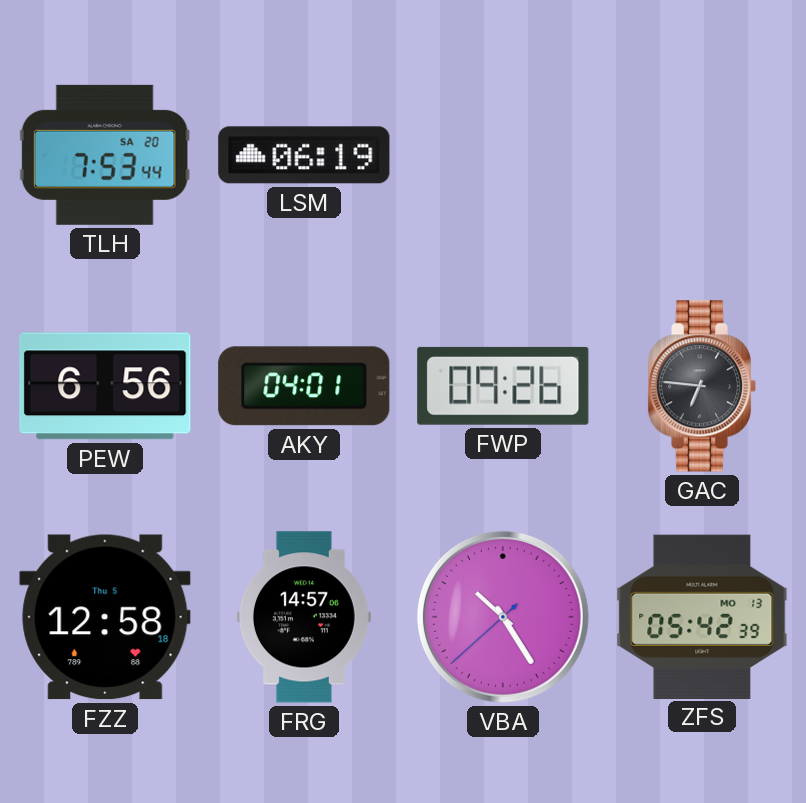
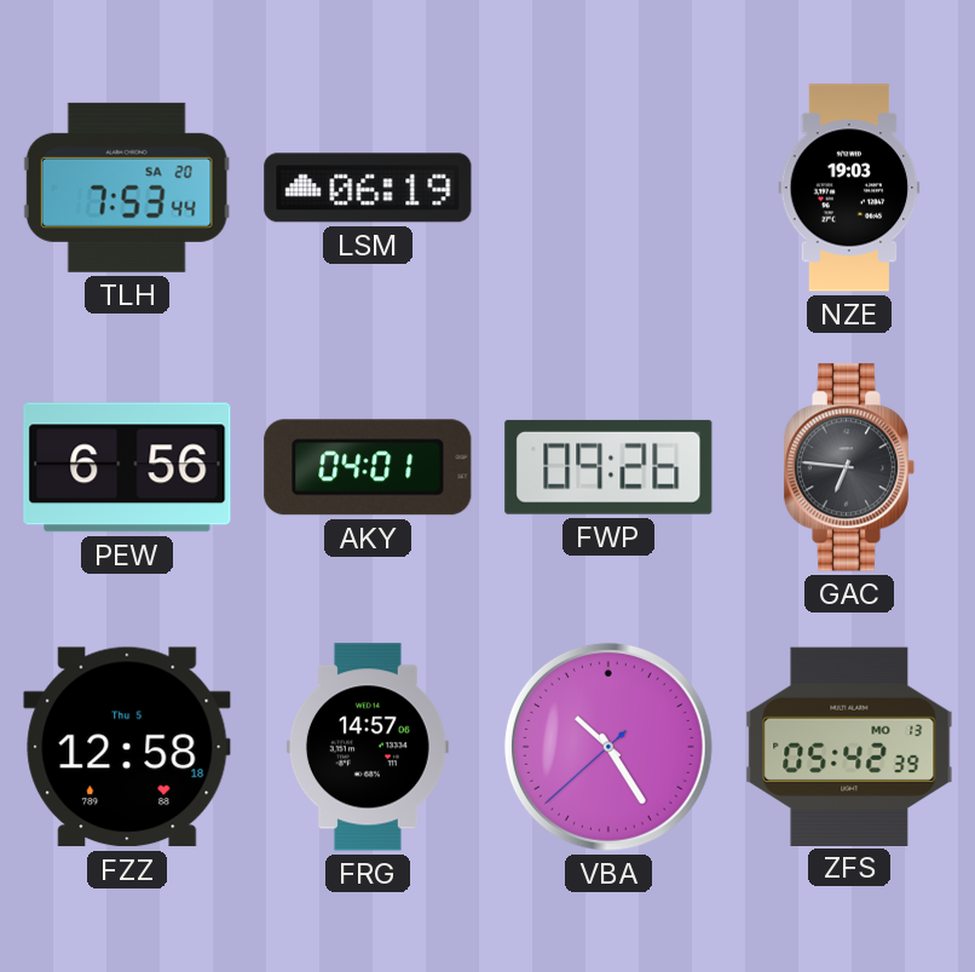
NZE: none -> 19:03 (849, 188)
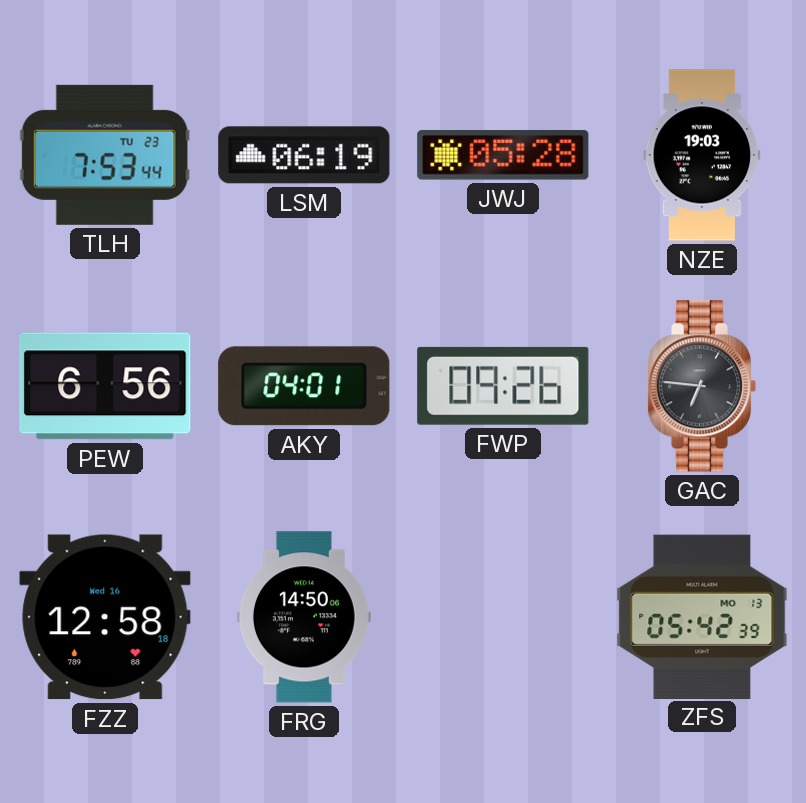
TLH date: SA 20 -> TU 23 (105, 155)
JWJ: none -> 05:28 (503, 155)
FZZ date: Thu 5 -> Wed 16 (105, 617)
FRG: 14:57 -> 14:50 (304, 617)
VBA: 10:24 -> none (608, 747)
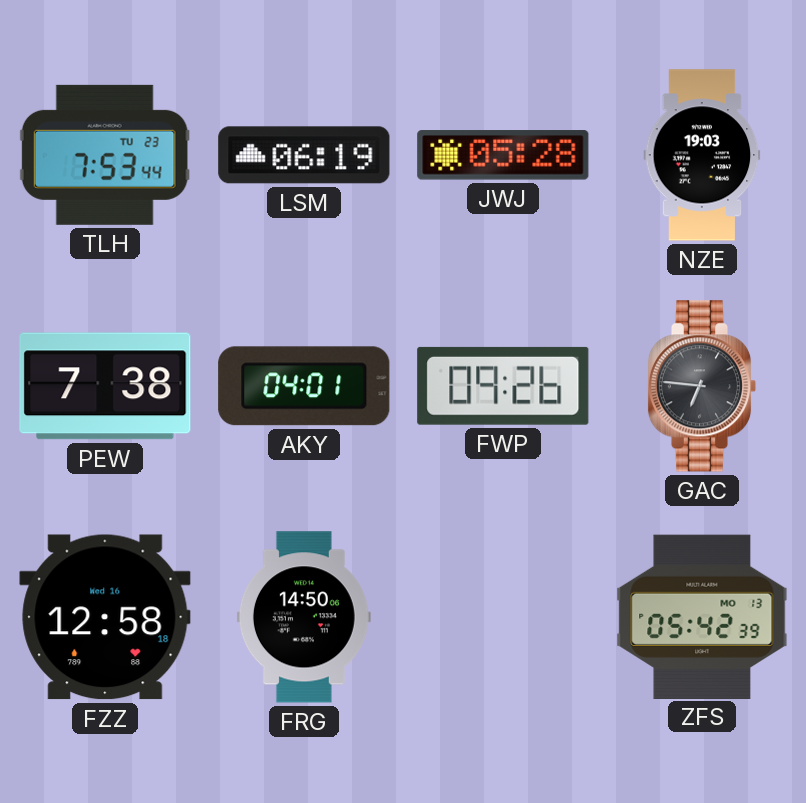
PEW: 6:56 -> 7:38 (105, 386)
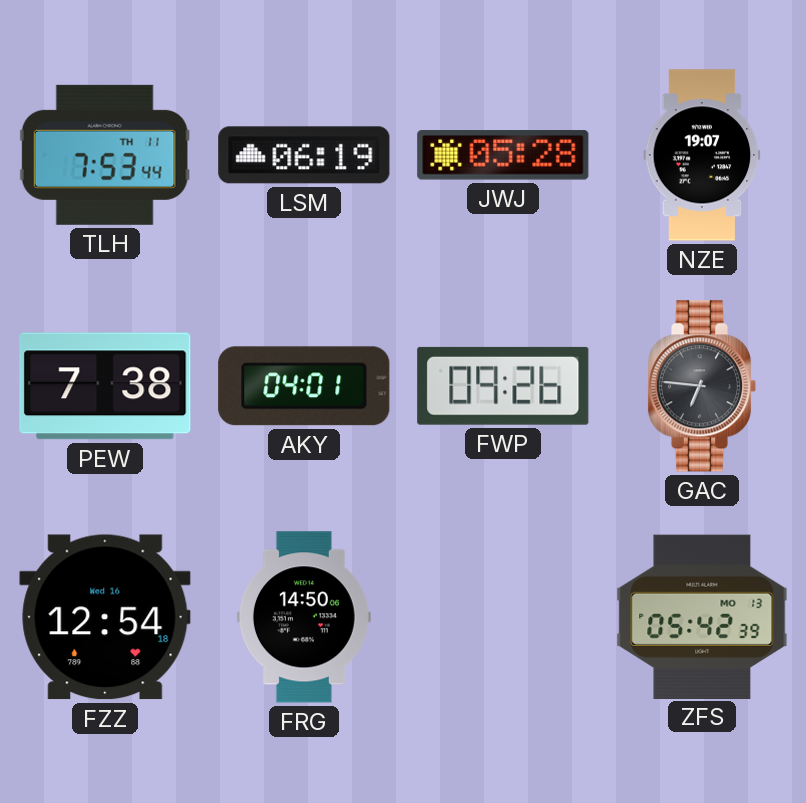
TLH date: TU 23 -> TH 11 (105, 155)
NZE: 19:03 -> 19:07 (702, 155)
FZZ: 12:58 -> 12:54 (105, 617)
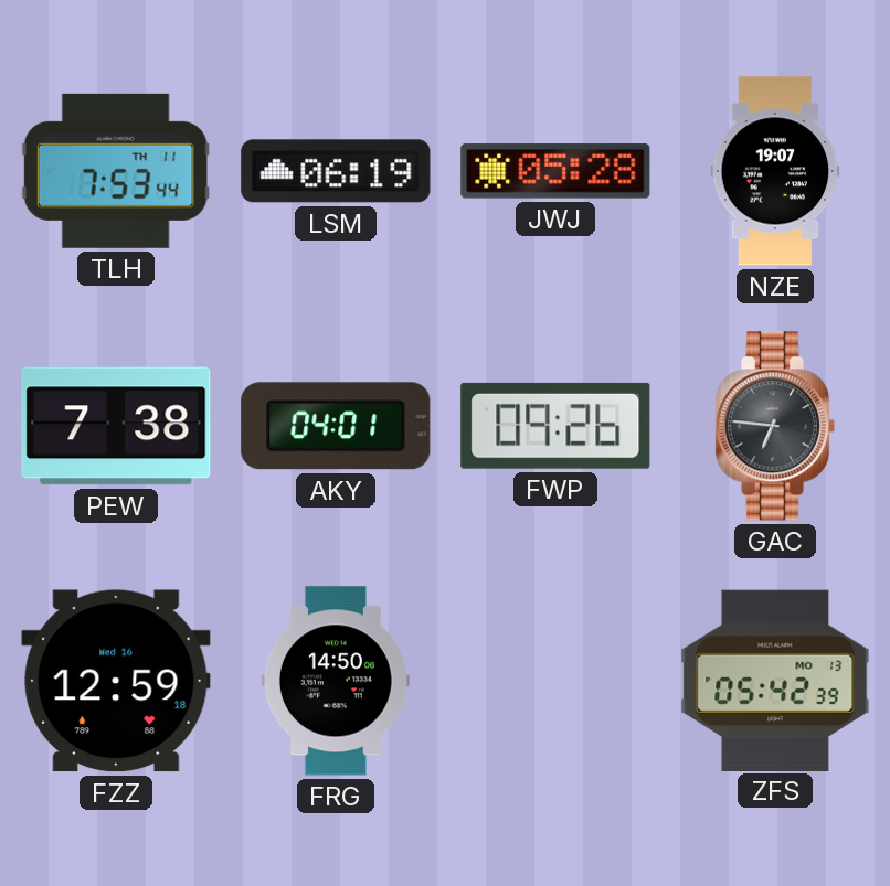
FZZ: 12:54 -> 12:59 (116, 681)
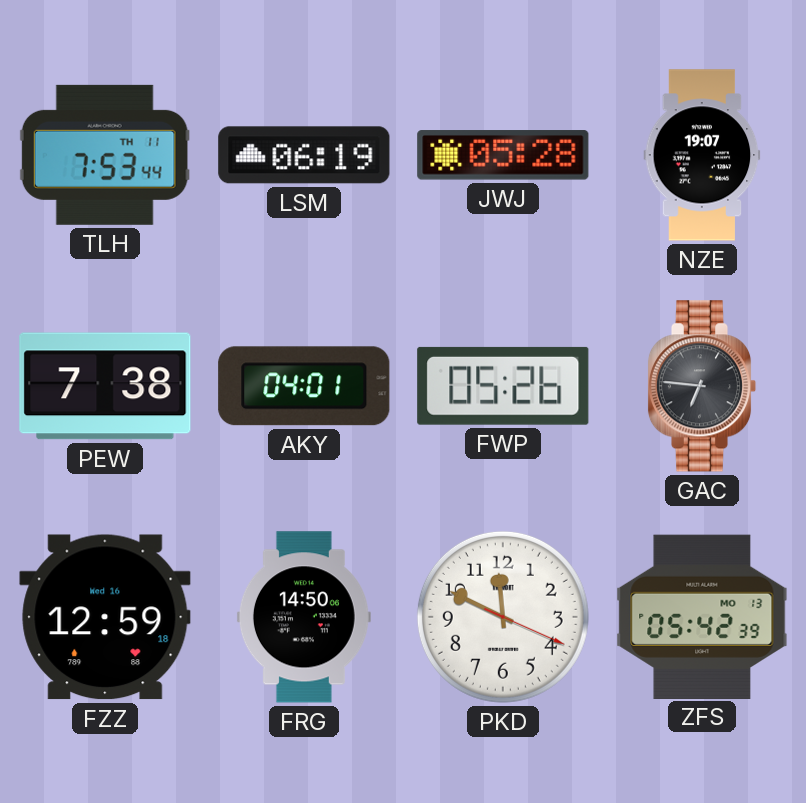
FWP: 09:26 -> 05:26 (503, 386)
PKD: none -> 11:49 (503, 617)
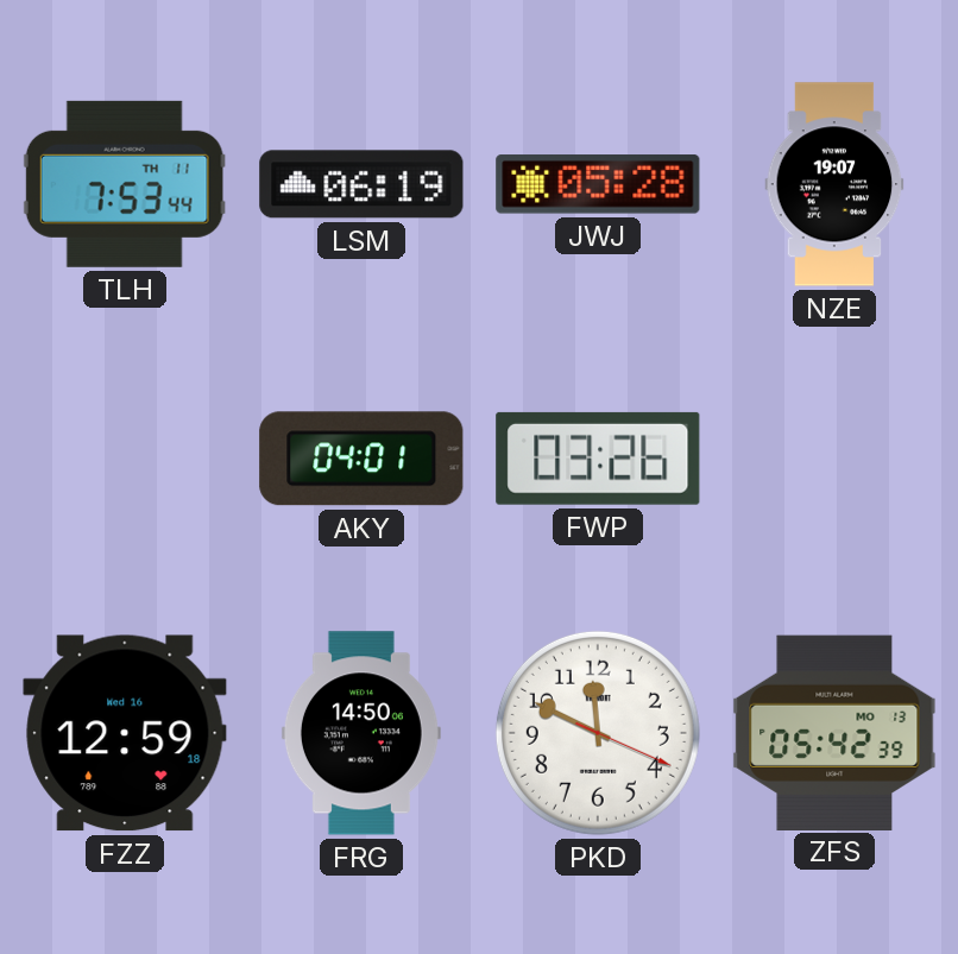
PEW: 7:38 -> none (105, 386)
FWP: 05:26 -> 03:26 (598, 459)
GAC: 6:46 -> none (702, 386)
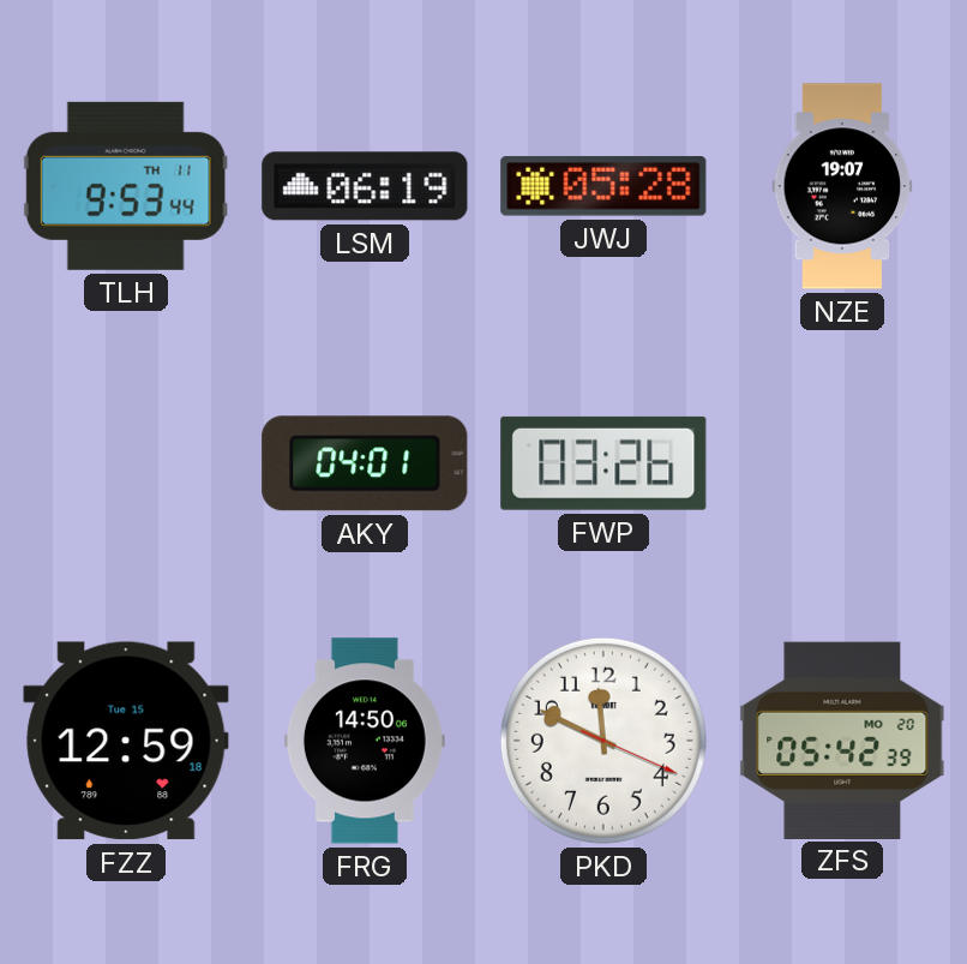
TLH: 7:53 -> 9:53 (126, 186)
FZZ date: Wed 16 -> Tue 15 (126, 741)
ZFS date: MO 13 -> MO 20 (842, 740)
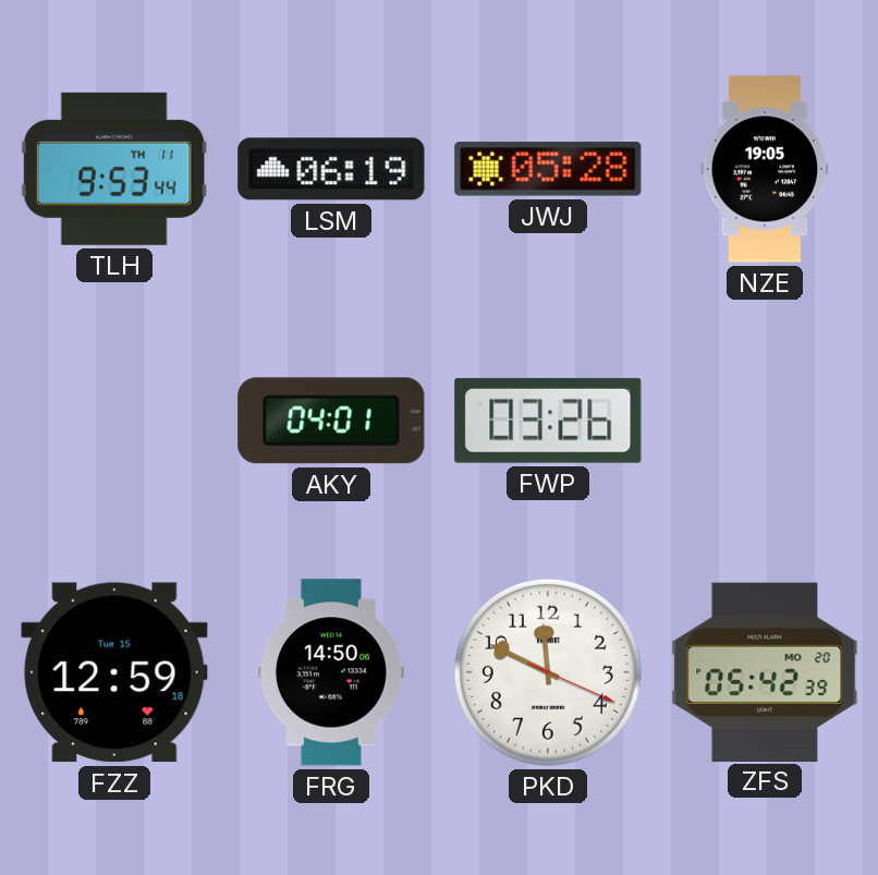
NZE: 19:07 -> 19:05 (765, 169)
